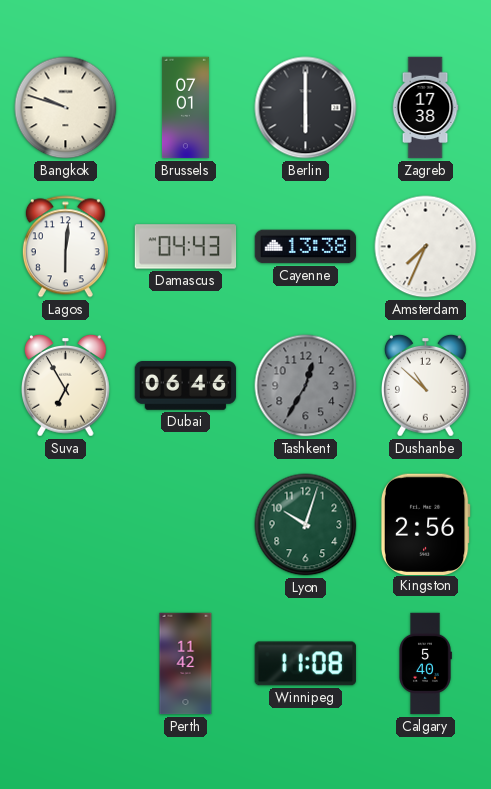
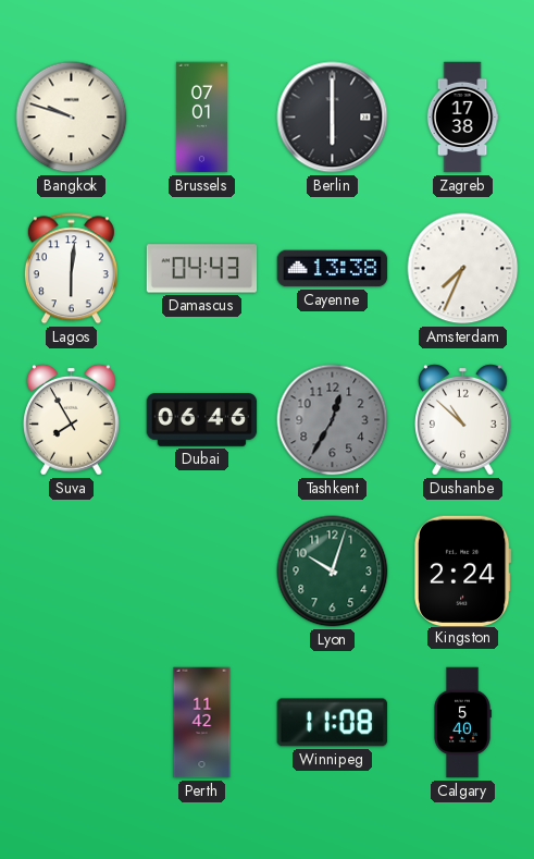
Suva: 6:55 -> 7:55 (72, 420)
Kingston: 2:56 -> 2:24 (462, 570)
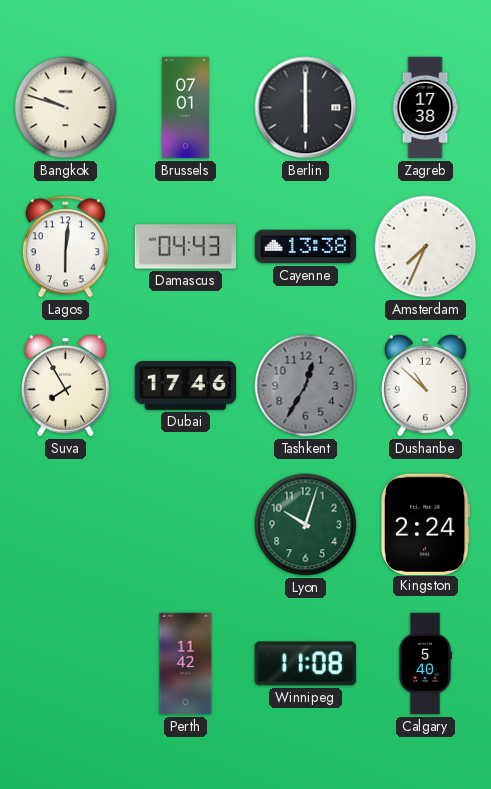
Dubai: 06:46 -> 17:46 (186, 386)
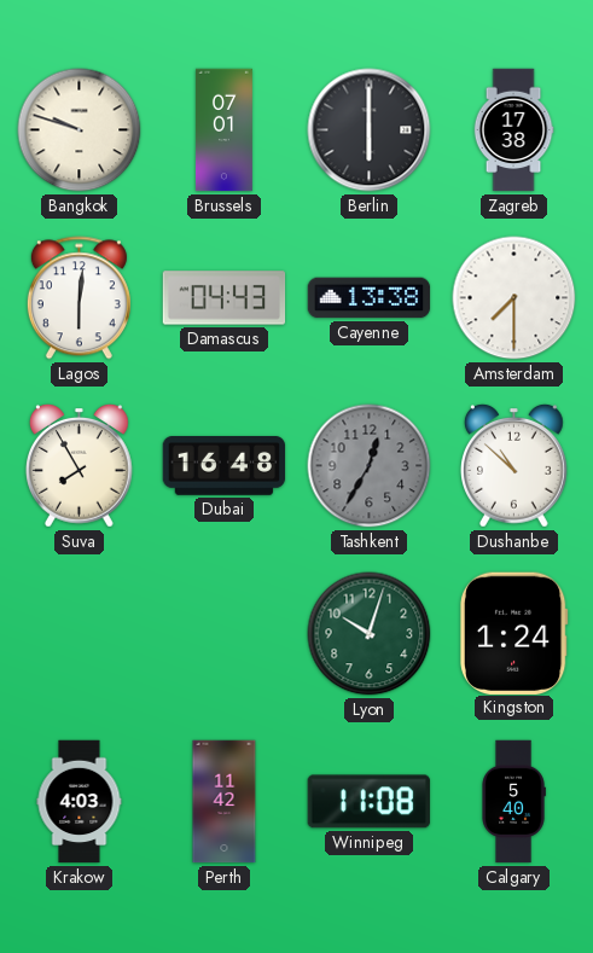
Amsterdam: 7:34 -> 7:30 (514, 298)
Dubai: 17:46 -> 16:48 (225, 466)
Kingston: 2:24 -> 1:24 (513, 633)
Krakow: none -> 4:03 (80, 802)
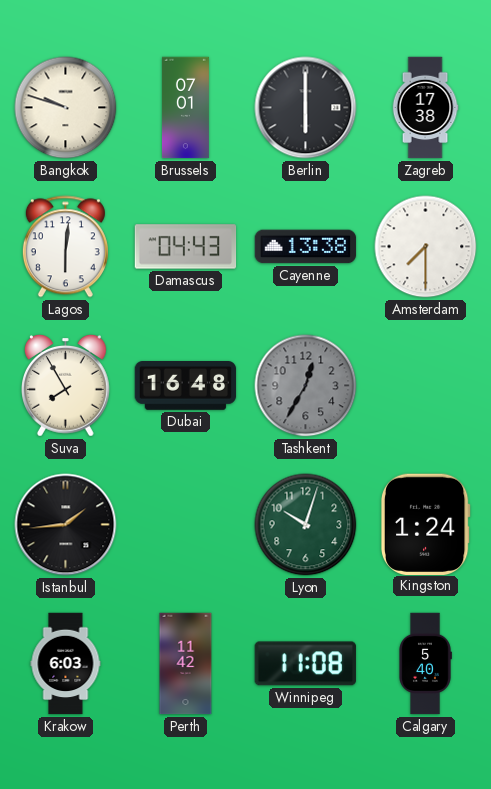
Dushanbe: 10:52 -> none (514, 466)
Istanbul: none -> 1:44 (66, 525)
Krakow: 4:03 -> 6:03 (66, 664)
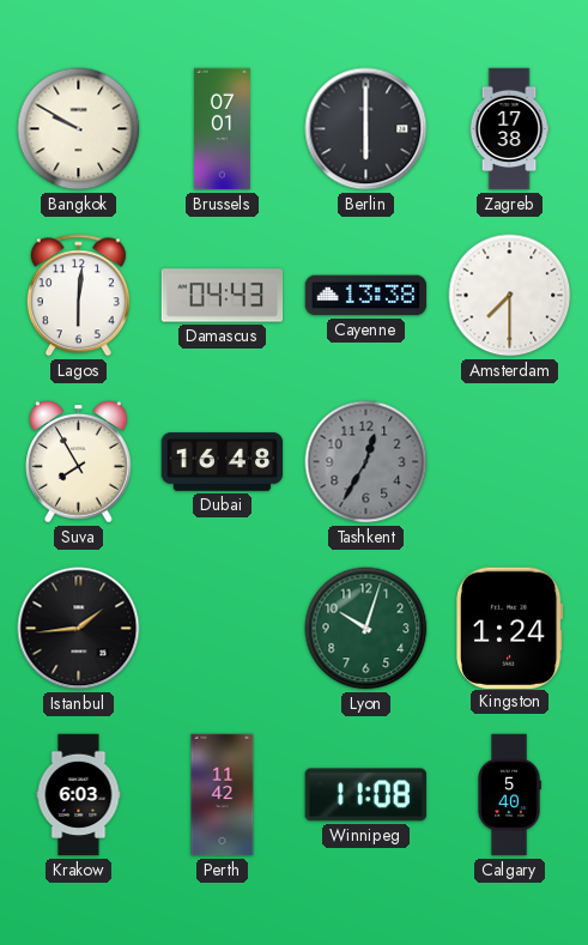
Bangkok: 9:48 -> 9:50 (79, 129)
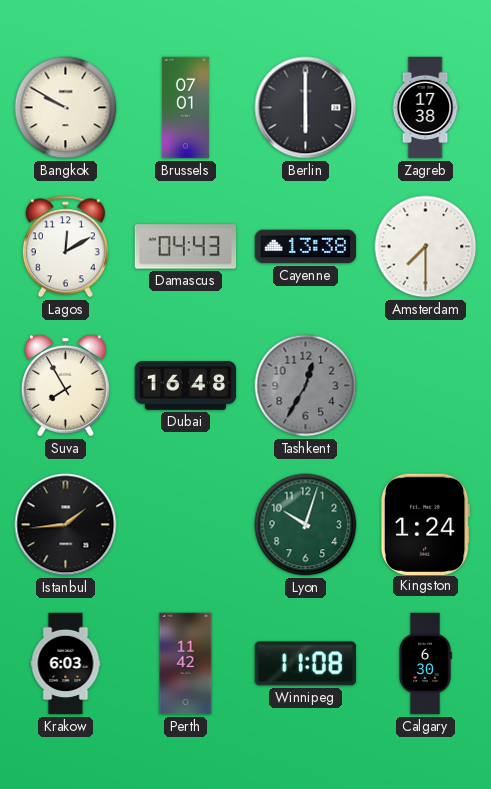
Lagos: 6:01 -> 12:10 (65, 247)
Calgary: 5:40 -> 6:30 (425, 664)
